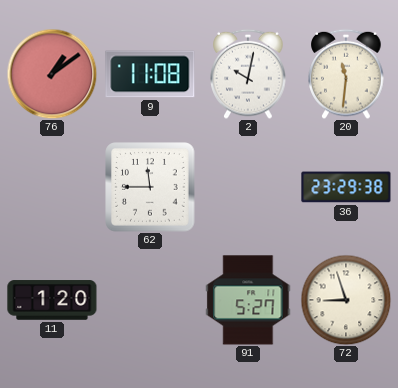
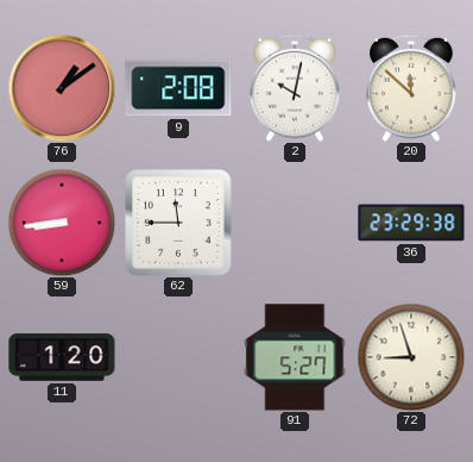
9: 11:08 -> 2:08 (178, 88)
20: 11:31 -> 11:52 (411, 88)
59: none -> 8:44 (62, 223)
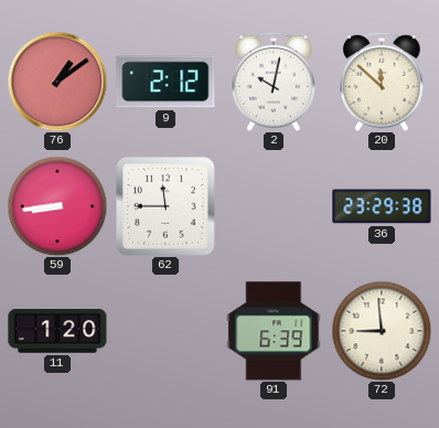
9: 2:08 -> 2:12 (165, 82)
91: 5:27 -> 6:39 (274, 331)
72: 8:57 -> 8:59 (382, 331)
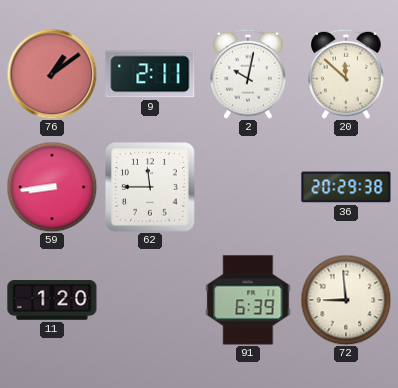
9: 2:12 -> 2:11 (150, 74)
36: 23:29 -> 20:29 (346, 187)
